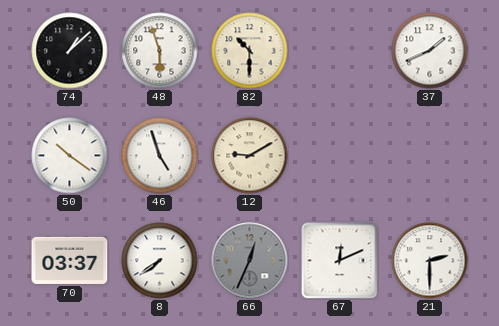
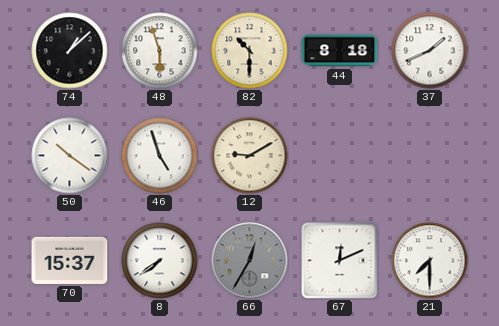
44: none -> 8:18 (340, 51)
70: 03:37 -> 15:37 (70, 260)
66: 12:34 -> 12:35 (250, 261)
21: 2:30 -> 7:30 (430, 261)
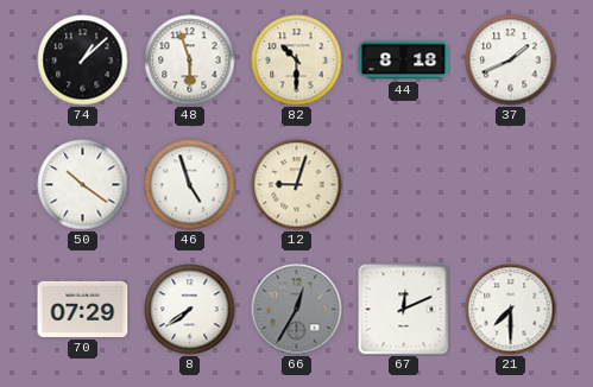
12: 9:10 -> 9:03 (297, 185)
70: 15:37 -> 07:29 (83, 309)
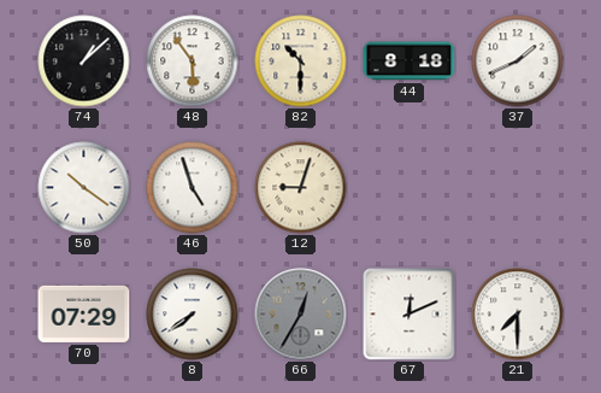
48: 5:57 -> 5:54 (193, 61)
